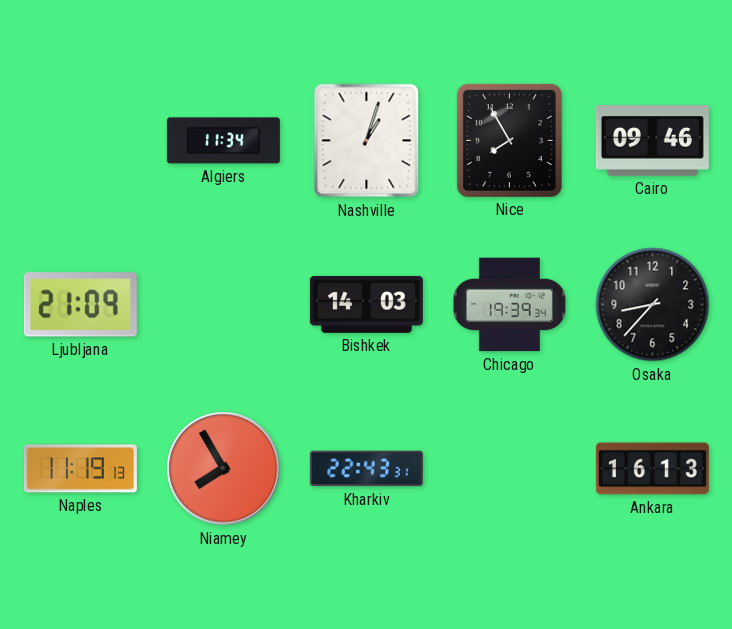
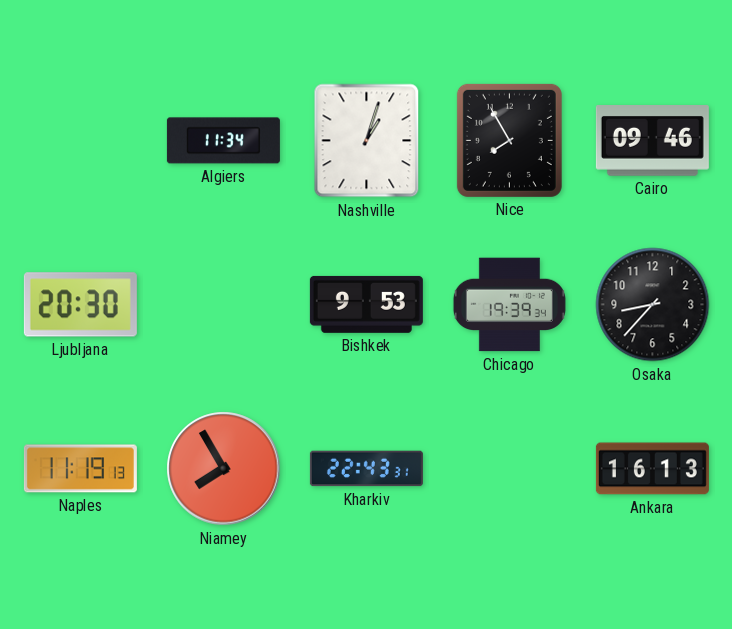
Ljubljana: 21:09 -> 20:30 (80, 305)
Bishkek: 14:03 -> 9:53 (366, 304)
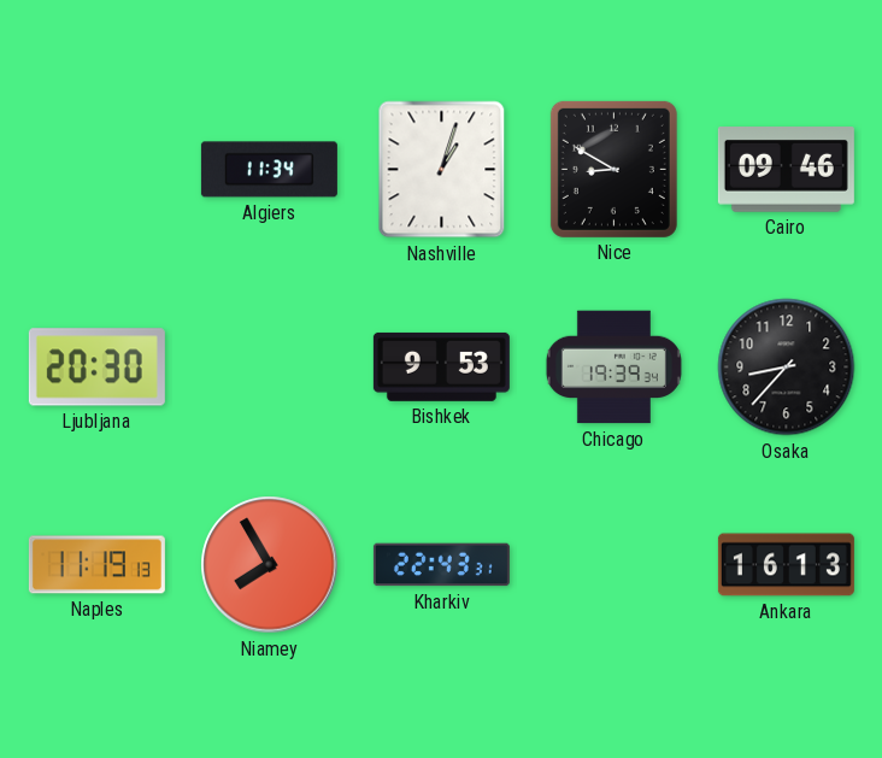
Nice: 7:55 -> 8:50 (613, 169)
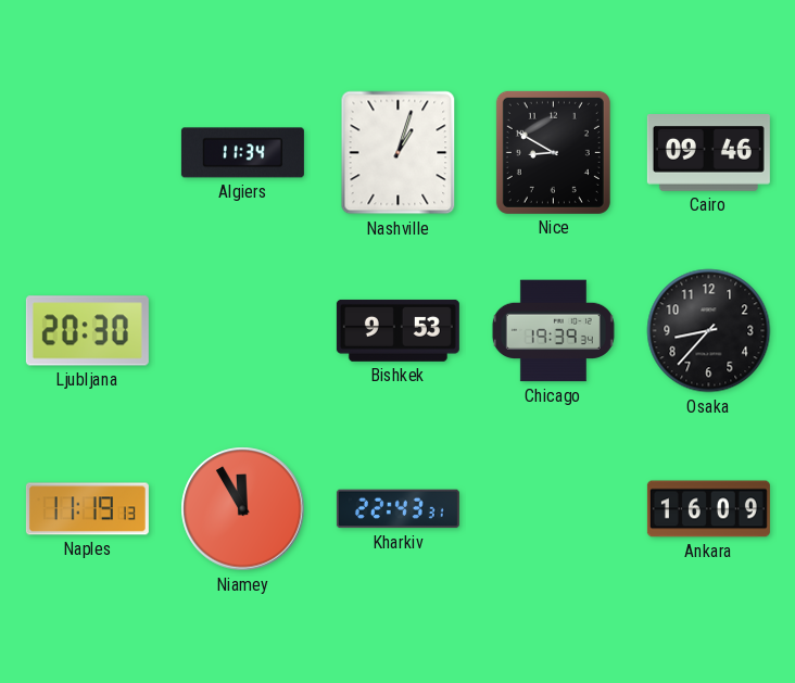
Niamey: 7:55 -> 11:55 (243, 509)
Ankara: 16:13 -> 16:09 (708, 509)
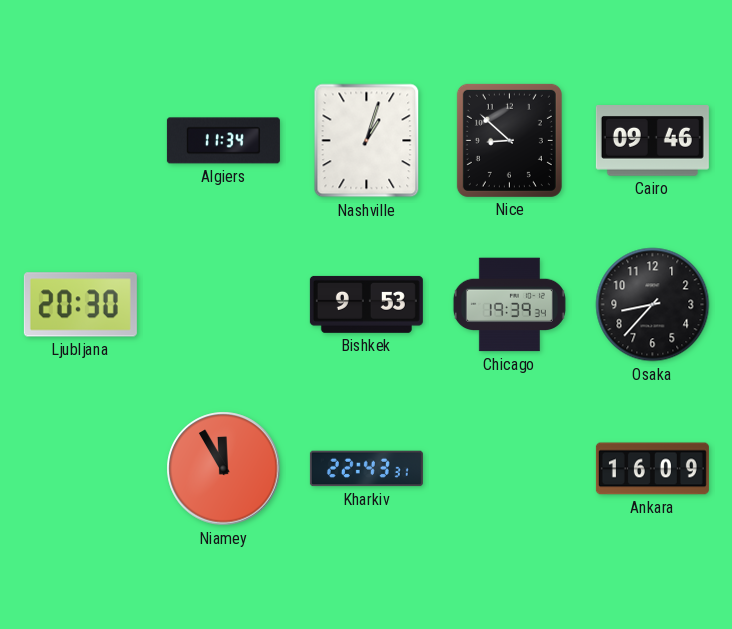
Nice: 8:50 -> 8:52 (509, 140)
Naples: 11:19 -> none (87, 509)
